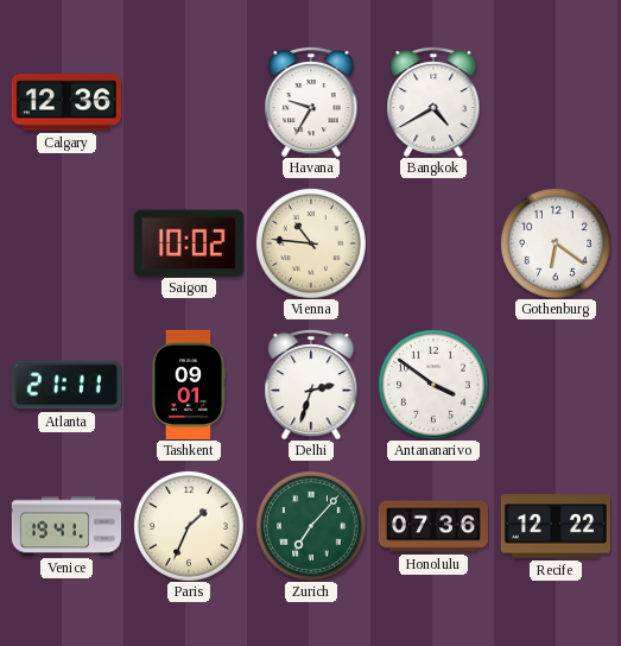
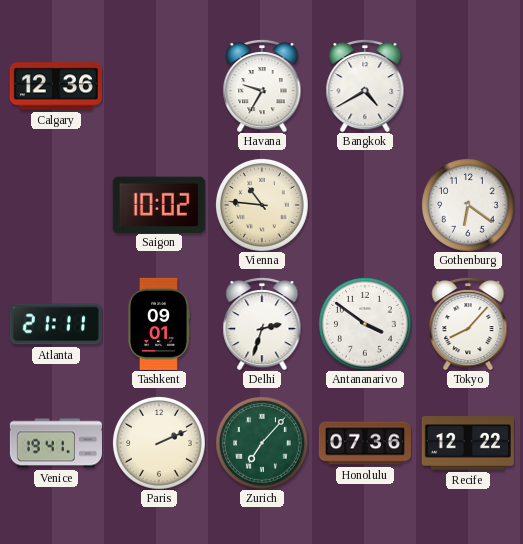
Tokyo: none -> 8:07 (468, 324)
Paris: 1:34 -> 2:11 (159, 443)
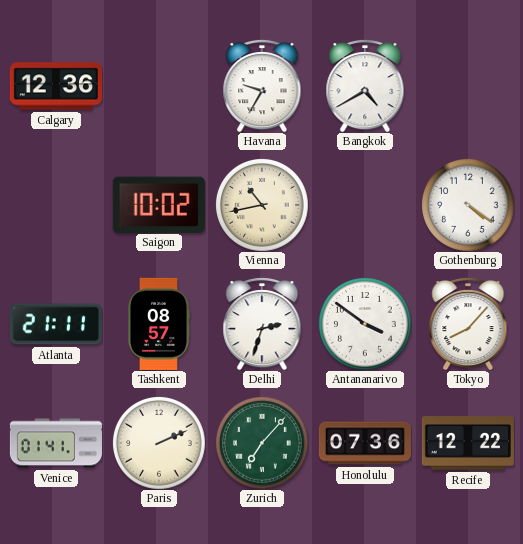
Vienna: 10:46 -> 10:43 (262, 205)
Gothenburg: 6:21 -> 4:21 (468, 205)
Tashkent: 09:01 -> 08:57 (159, 324)
Venice: 19:41 -> 01:41 (56, 443)
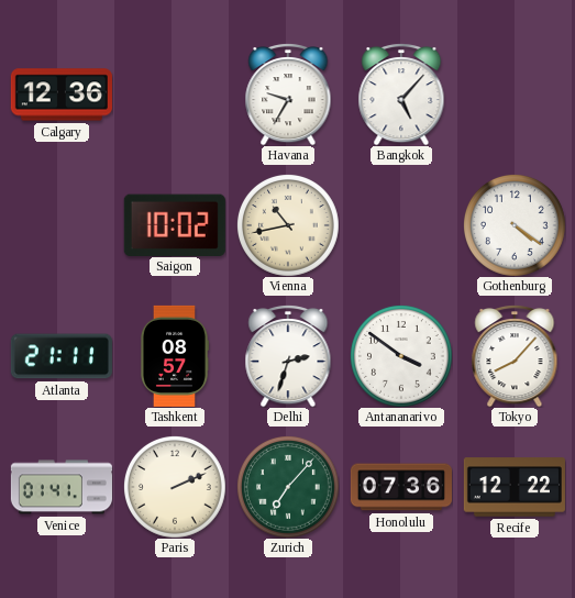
Bangkok: 4:40 -> 5:07 (401, 95)
